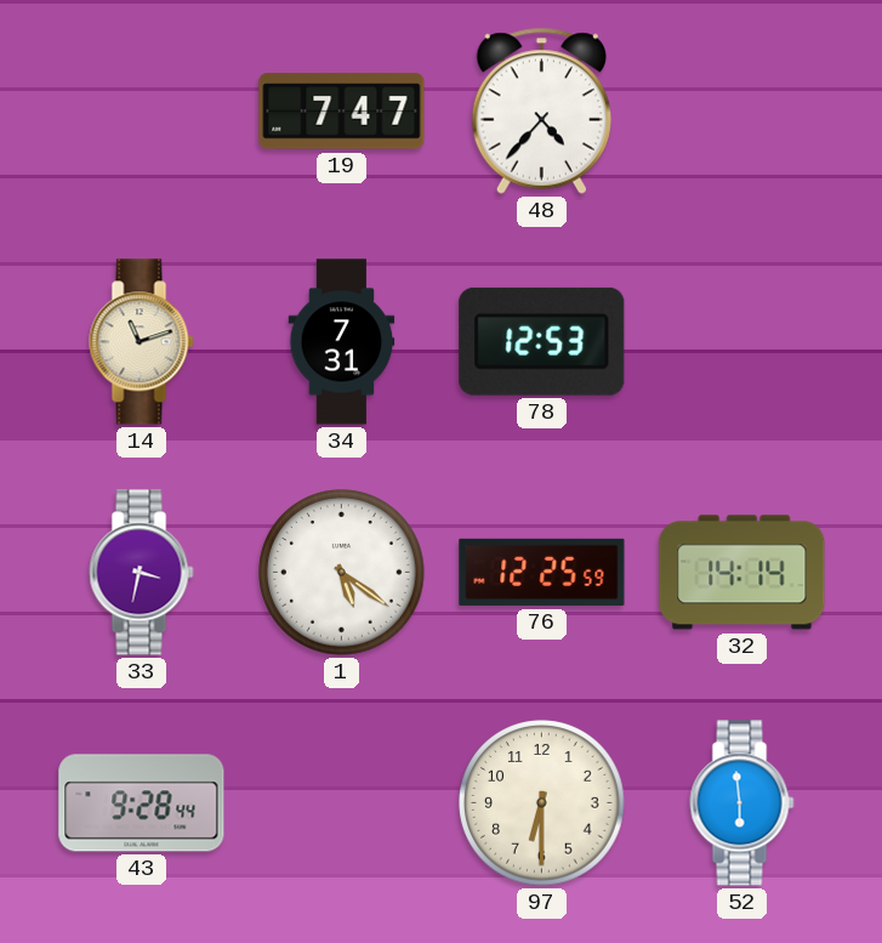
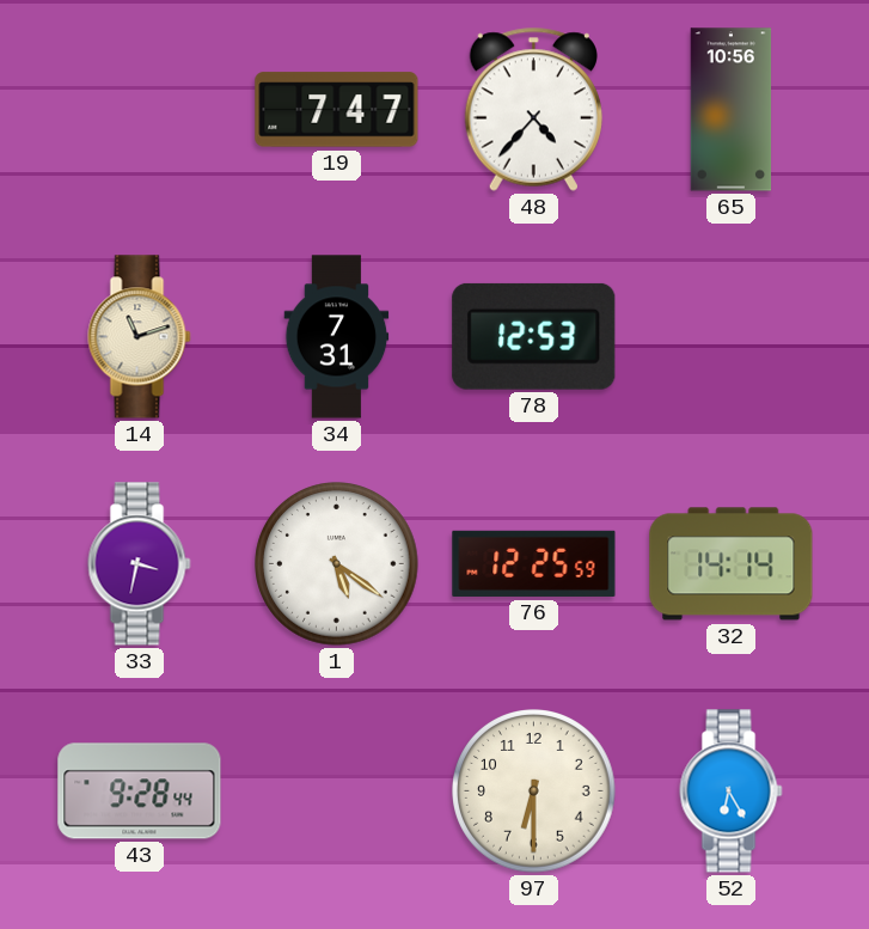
65: none -> 10:56 (732, 110)
52: 5:59 -> 6:25 (732, 792)
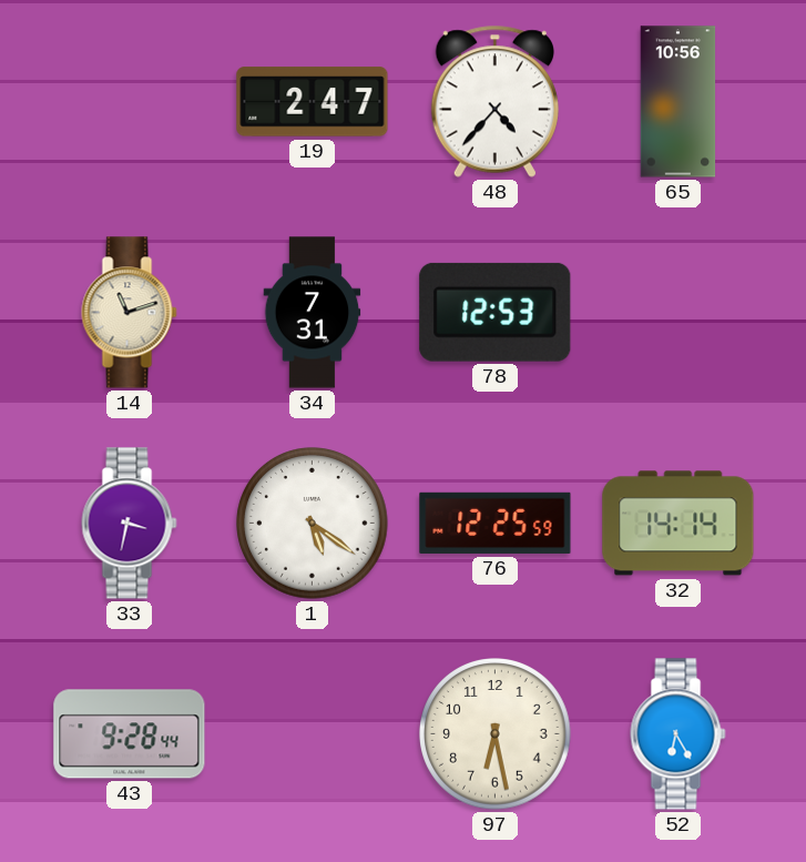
19: 7:47 -> 2:47 (313, 102)
97: 6:30 -> 6:28 (496, 734)
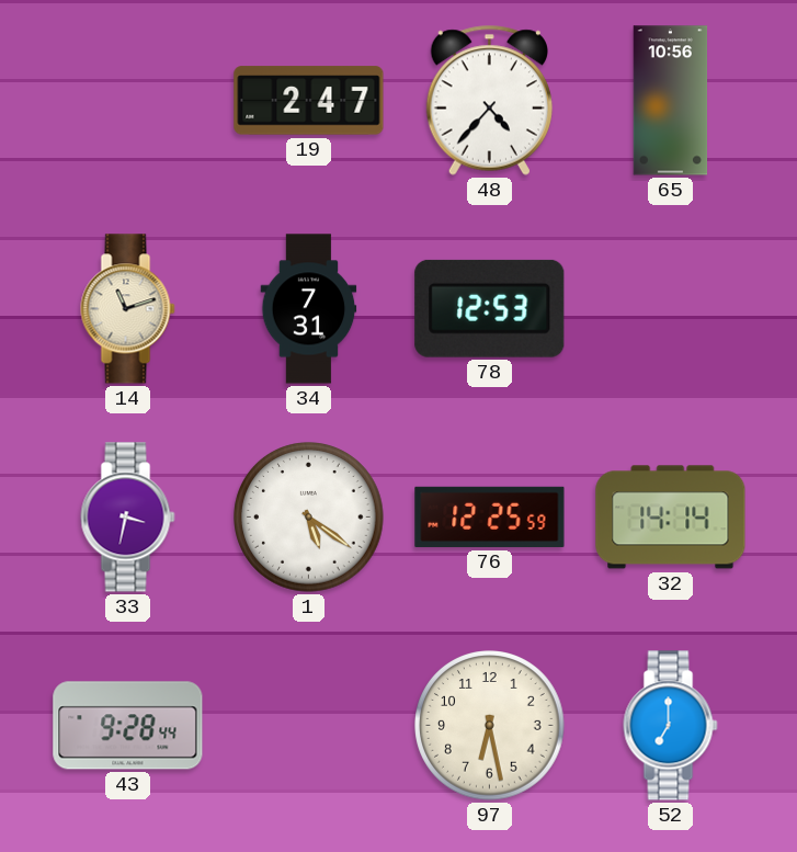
52: 6:25 -> 7:00 (671, 726)
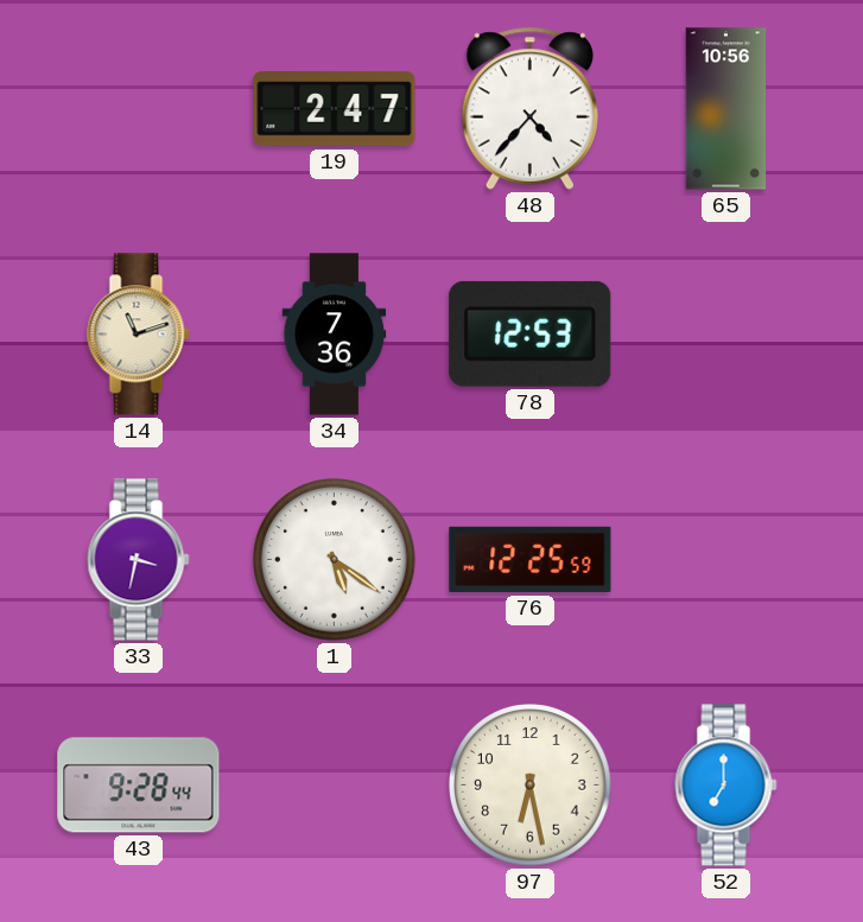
34: 7:31 -> 7:36 (335, 335)
32: 14:14 -> none (671, 518)
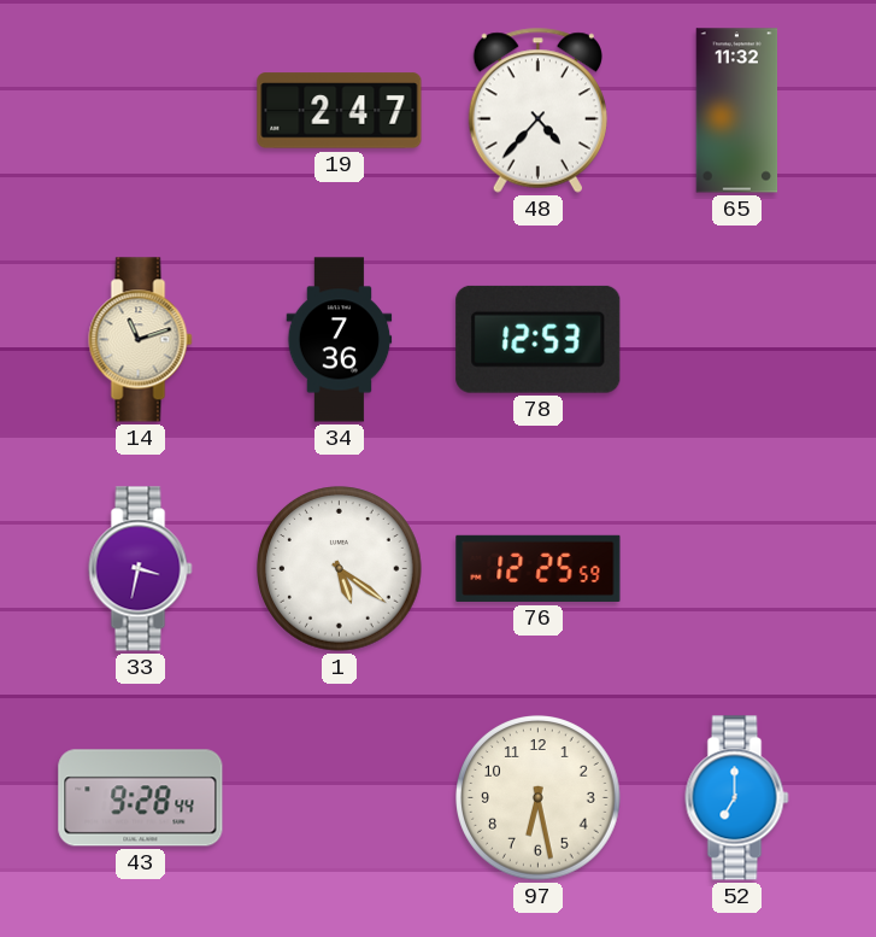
65: 10:56 -> 11:32 (737, 111)
